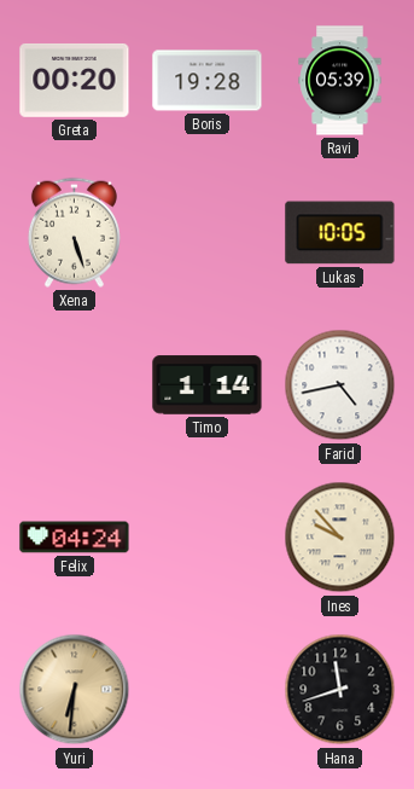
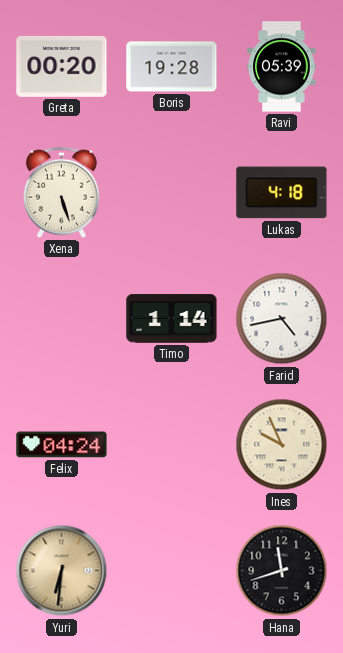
Lukas: 10:05 -> 4:18 (282, 193)
Ines: 9:53 -> 9:56 (282, 445)
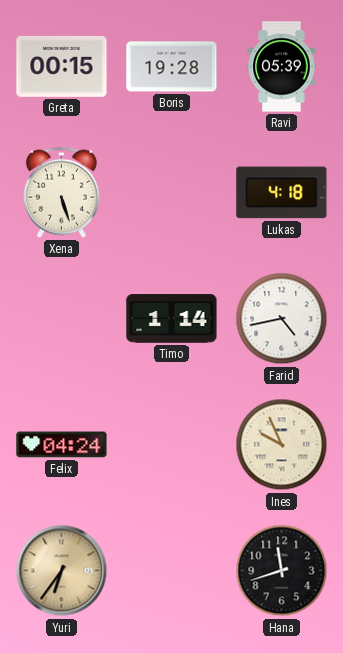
Greta: 00:20 -> 00:15 (62, 66)
Yuri: 6:31 -> 6:36 (62, 571)
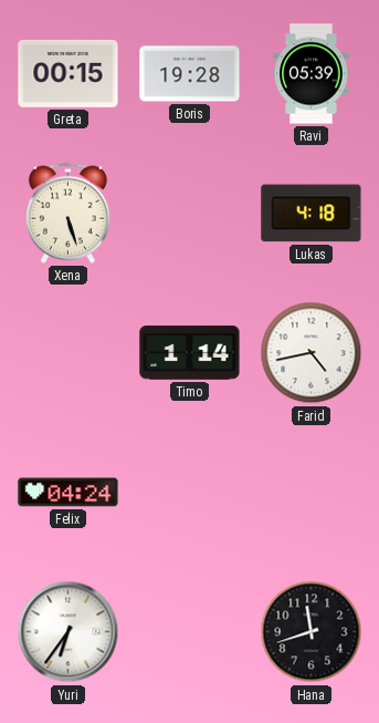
Ines: 9:56 -> none (282, 445)
Yuri dial: champagne -> white (69, 632)
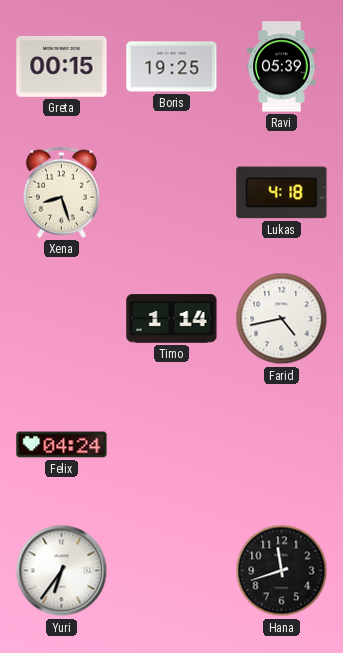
Boris: 19:28 -> 19:25 (172, 67)
Xena: 5:27 -> 8:27 (61, 192)
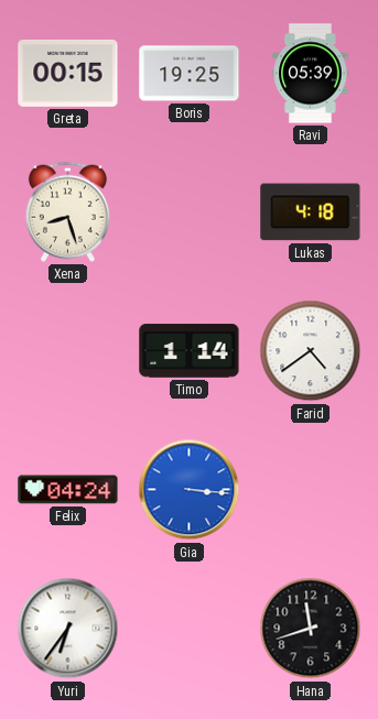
Farid: 4:43 -> 4:39 (311, 351)
Gia: none -> 3:16 (190, 490)
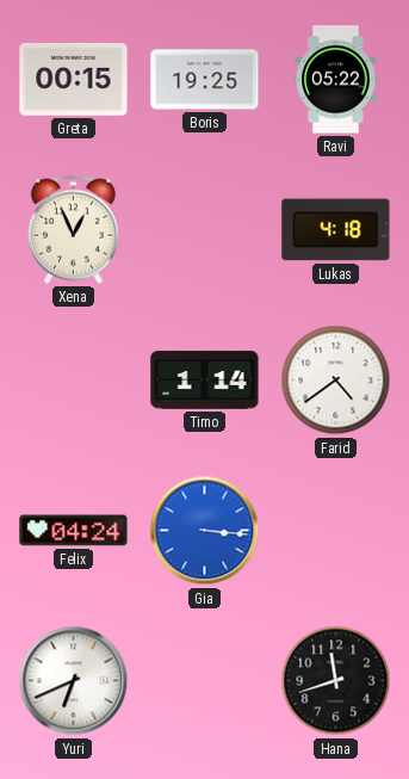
Ravi: 05:39 -> 05:22 (336, 80)
Xena: 8:27 -> 12:56 (73, 229)
Yuri: 6:36 -> 6:41 (74, 681)
